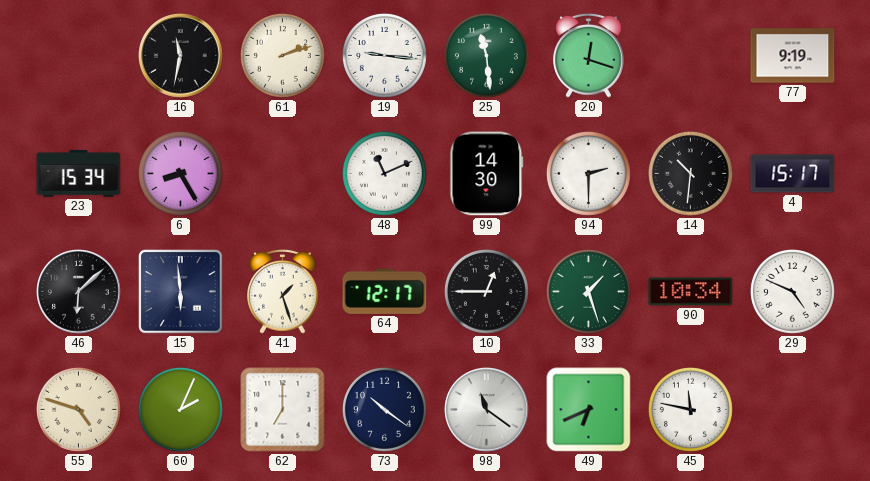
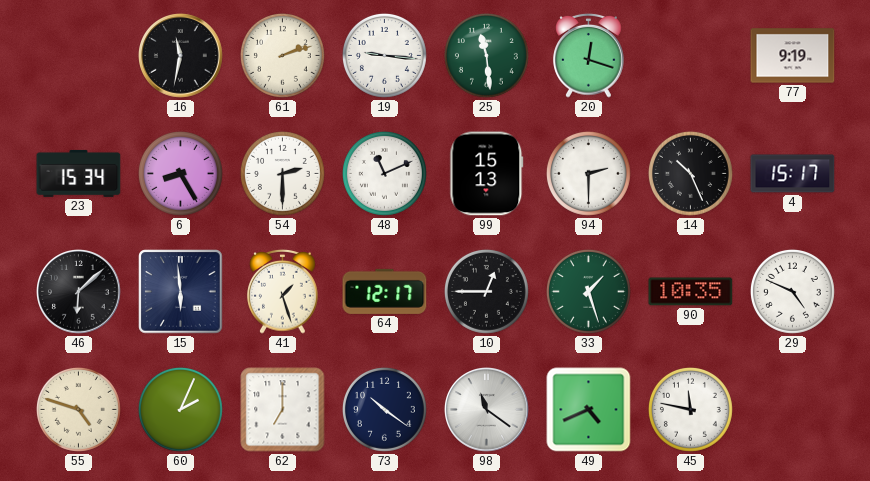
54: none -> 2:30 (282, 173)
99: 14:30 -> 15:13 (487, 174)
14: 10:31 -> 10:26 (690, 173)
90: 10:34 -> 10:35 (691, 292)
49: 6:41 -> 4:41 (589, 410)
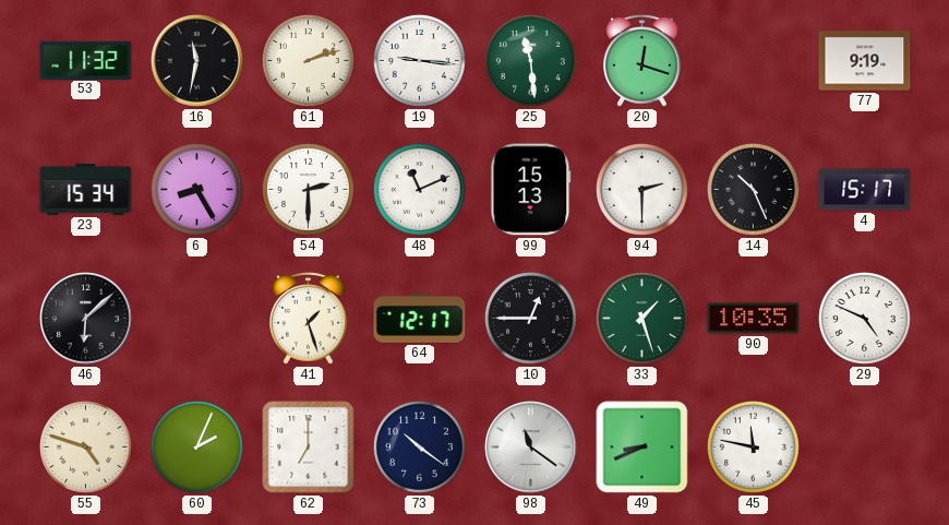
53: none -> 11:32 (86, 60)
15: 5:59 -> none (181, 292)
49: 4:41 -> 8:41 (642, 448)
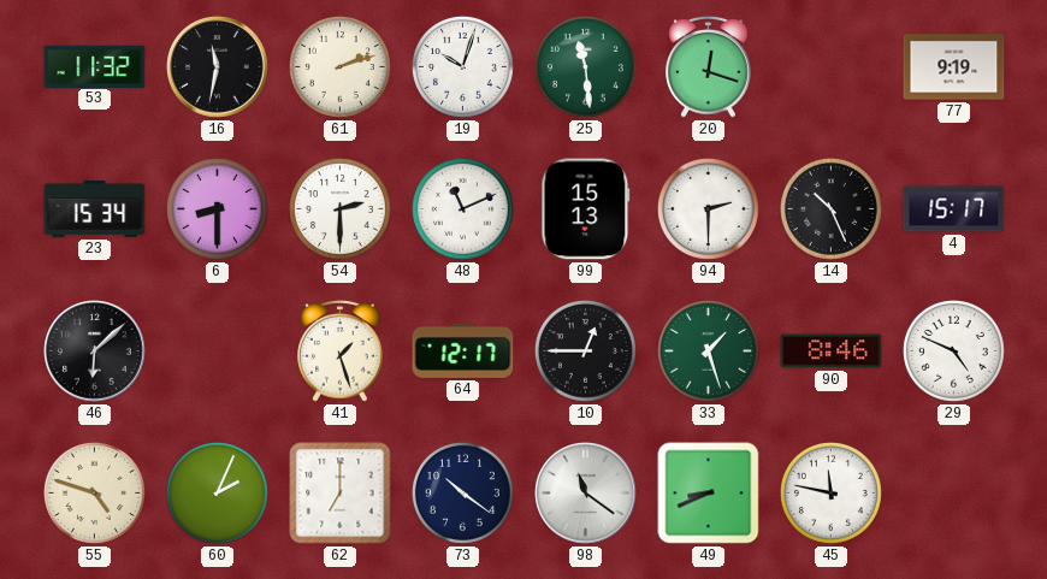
19: 9:16 -> 10:03 (462, 66)
6: 8:25 -> 8:30 (217, 208)
90: 10:35 -> 8:46 (832, 351)
